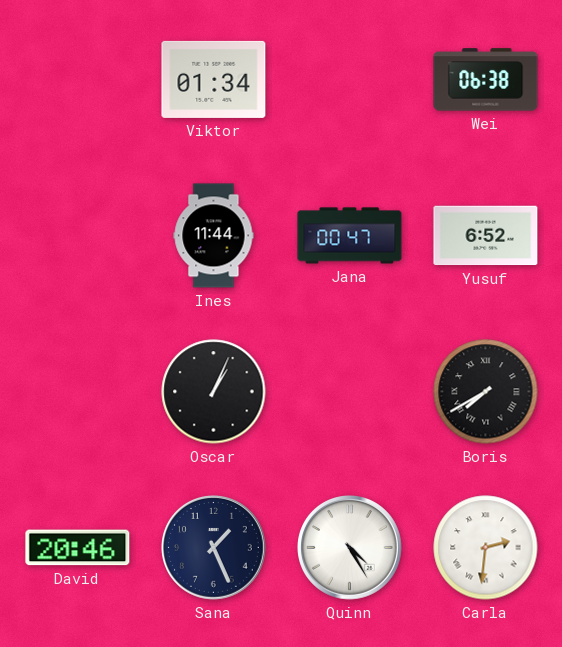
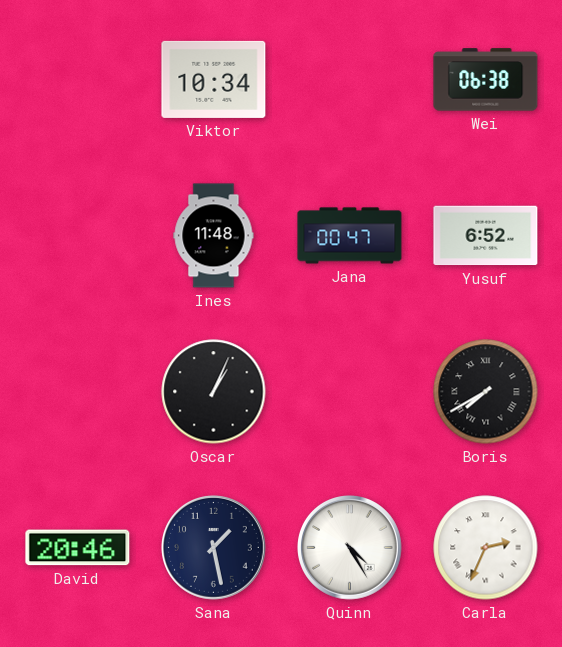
Viktor: 01:34 -> 10:34 (214, 79)
Ines: 11:44 -> 11:48 (214, 236)
Sana: 1:26 -> 1:28 (214, 548)
Carla: 2:31 -> 2:34 (486, 548)
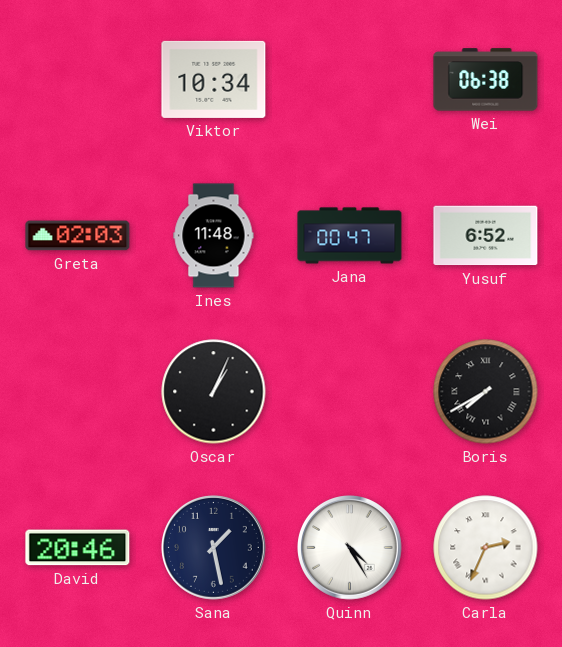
Greta: none -> 02:03 (78, 236)
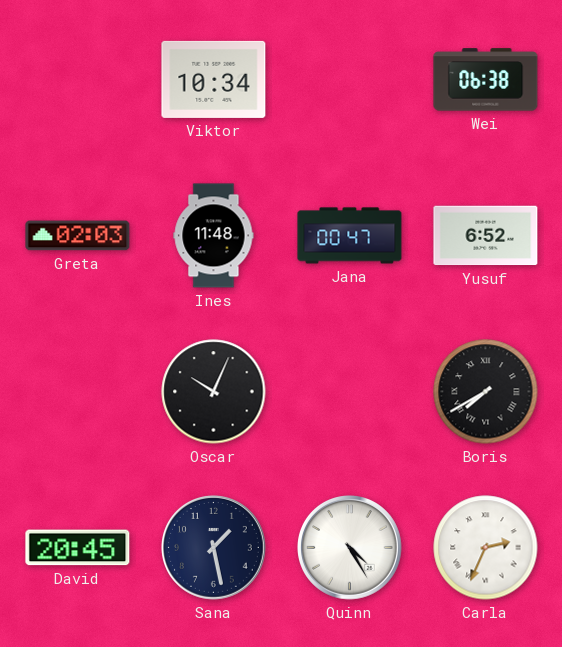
Oscar: 1:04 -> 10:04 (214, 392)
David: 20:46 -> 20:45 (78, 548)
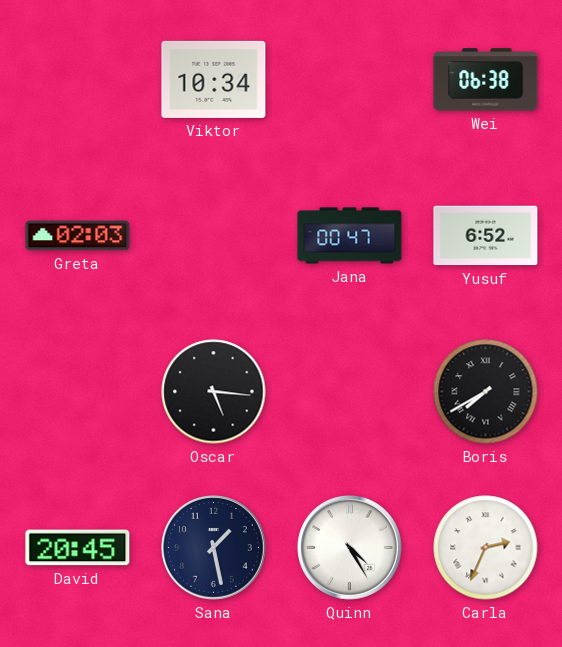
Ines: 11:48 -> none (214, 236)
Oscar: 10:04 -> 5:16 (214, 392)
